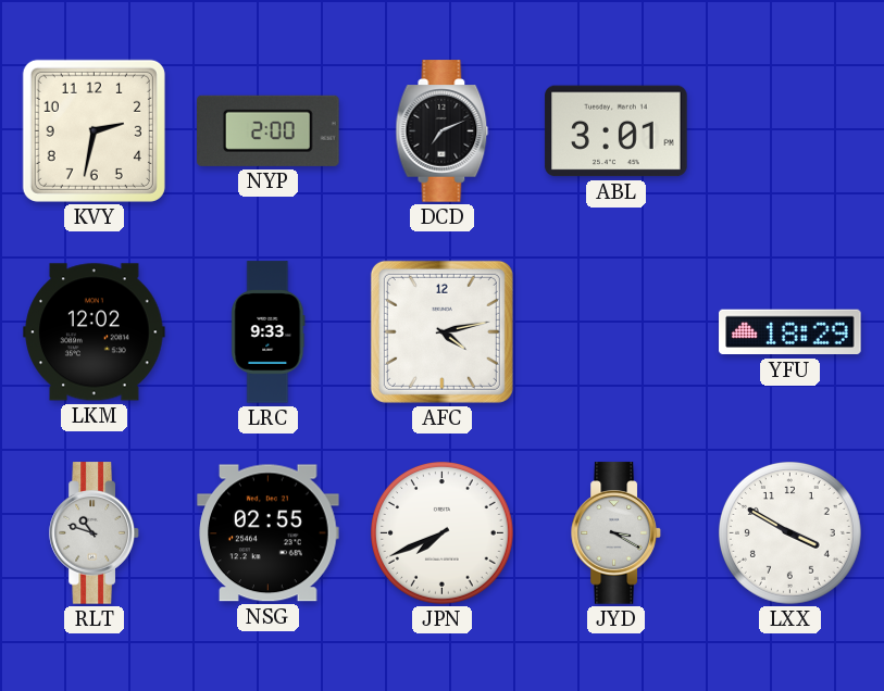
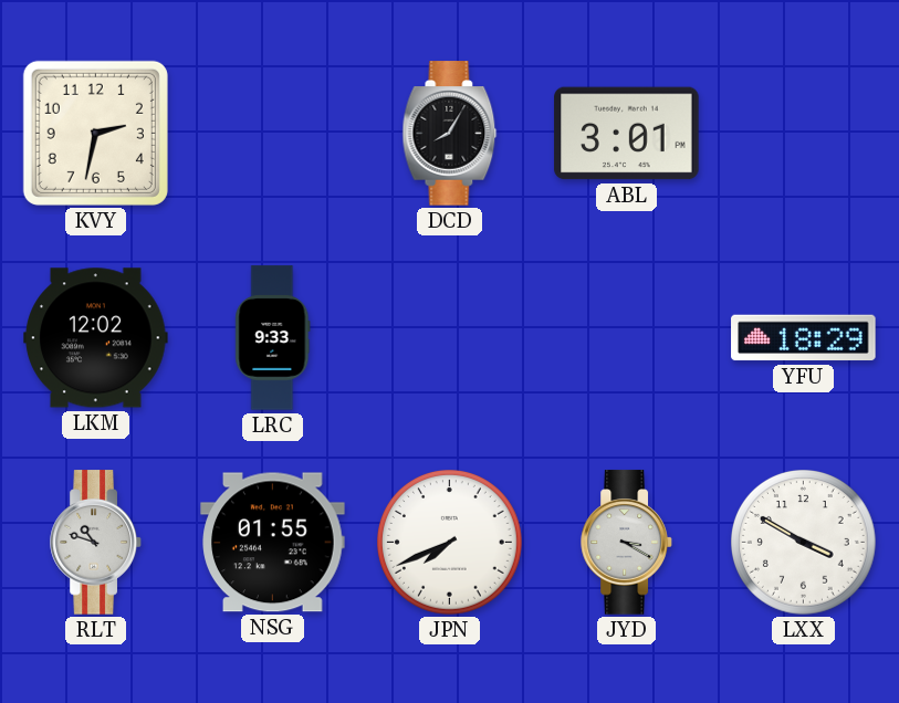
NYP: 2:00 -> none (269, 130)
DCD: 7:11 -> 8:05 (450, 134)
AFC: 4:13 -> none (441, 331)
NSG: 02:55 -> 01:55 (273, 543)
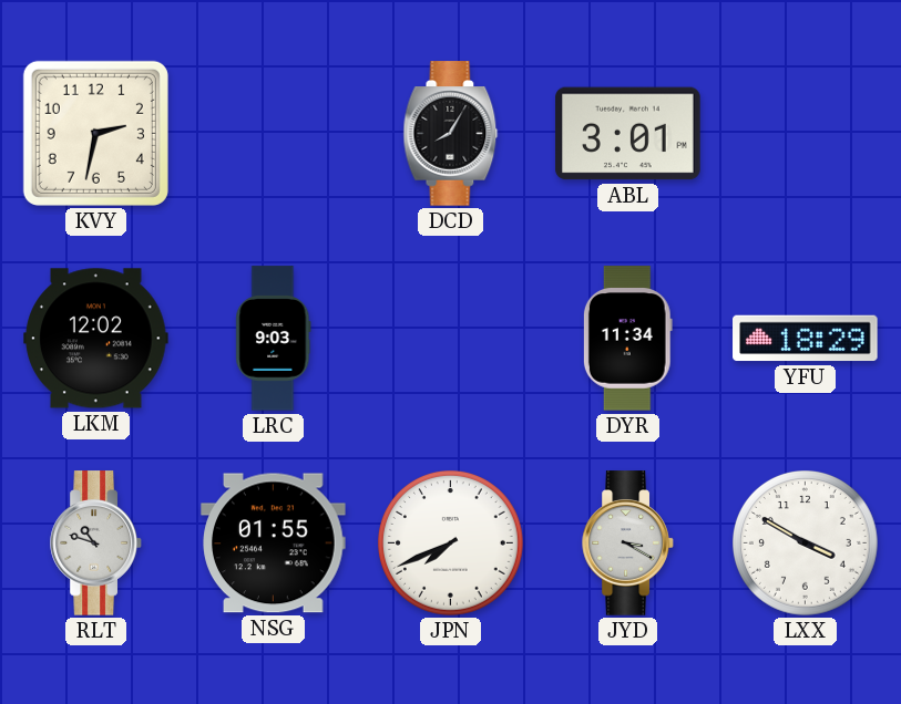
LRC: 9:33 -> 9:03 (274, 339)
DYR: none -> 11:34 (627, 339)
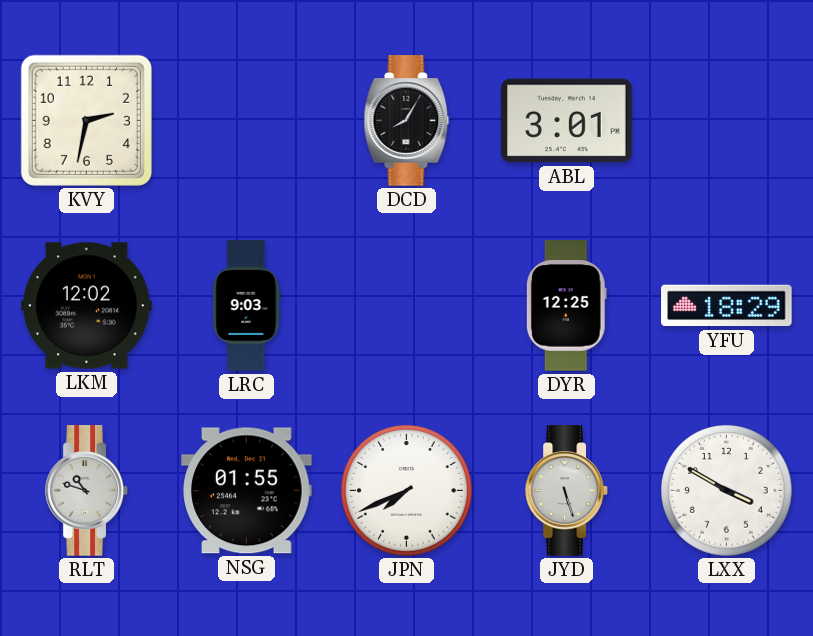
DYR: 11:34 -> 12:25 (566, 306)
JYD: 3:20 -> 5:27 (567, 491)
